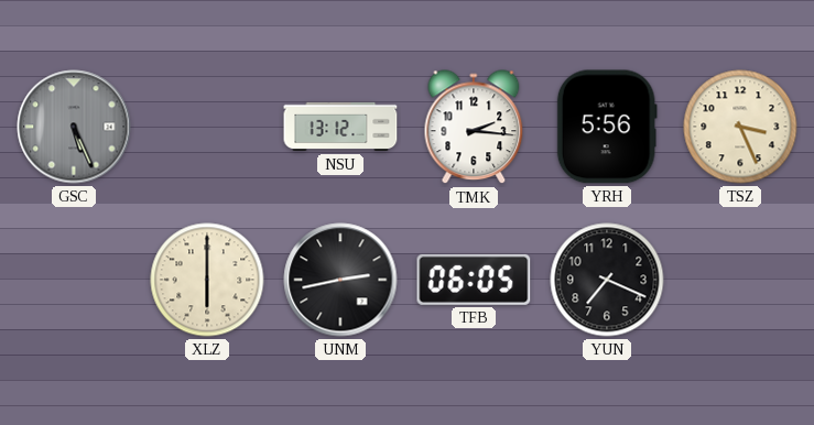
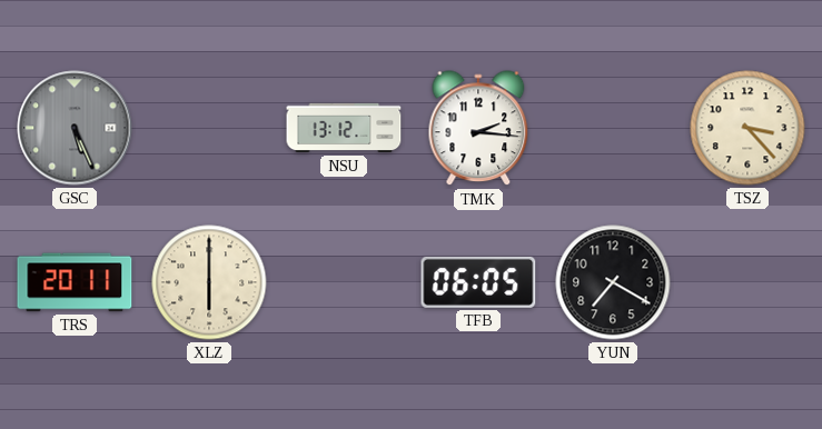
YRH: 5:56 -> none (607, 127)
TSZ: 3:26 -> 3:23 (747, 128)
TRS: none -> 20:11 (75, 282)
UNM: 2:43 -> none (340, 280)
YUN: 7:19 -> 7:20 (613, 282)
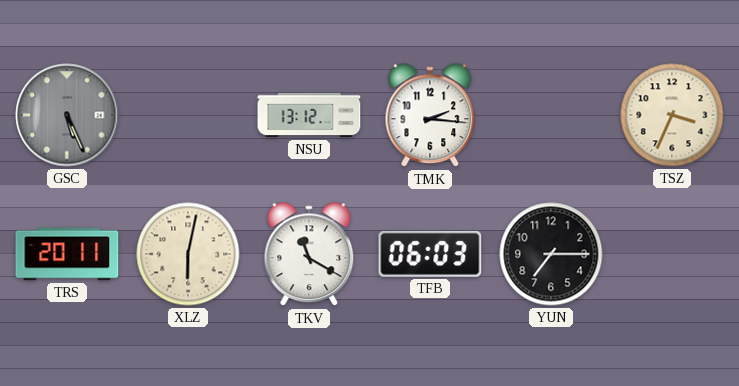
TSZ: 3:23 -> 3:34 (672, 115)
XLZ: 6:00 -> 6:02 (188, 254)
TKV: none -> 11:20 (309, 255)
TFB: 06:05 -> 06:03 (430, 254)
YUN: 7:20 -> 7:15 (551, 254)
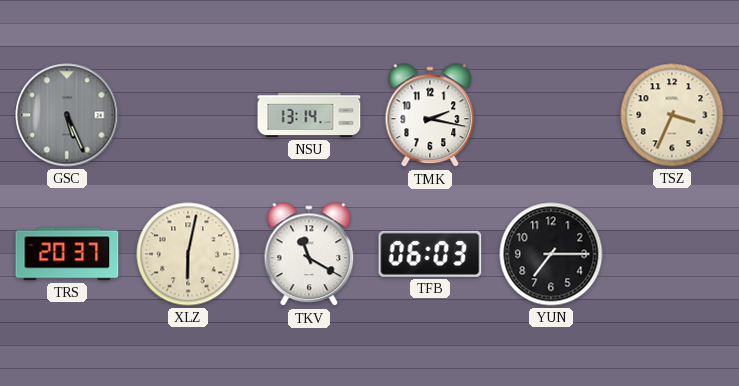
NSU: 13:12 -> 13:14 (309, 115)
TMK: 2:16 -> 2:17 (430, 116)
TRS: 20:11 -> 20:37 (67, 254)
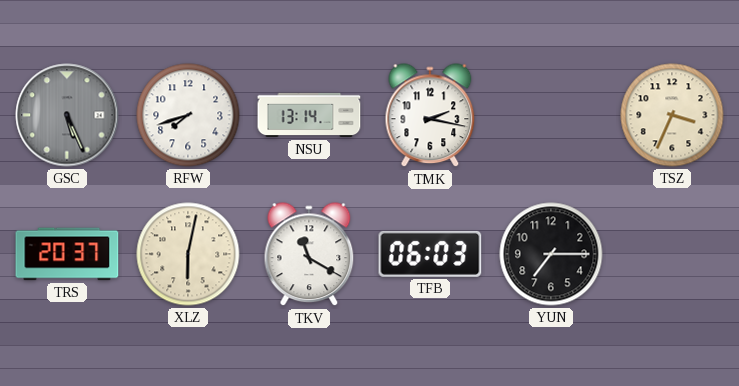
RFW: none -> 7:42 (188, 115)
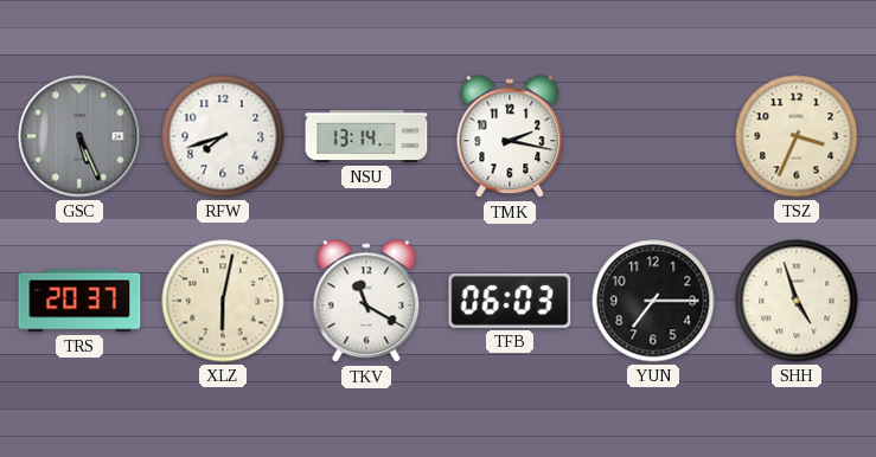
SHH: none -> 4:57 (797, 301)
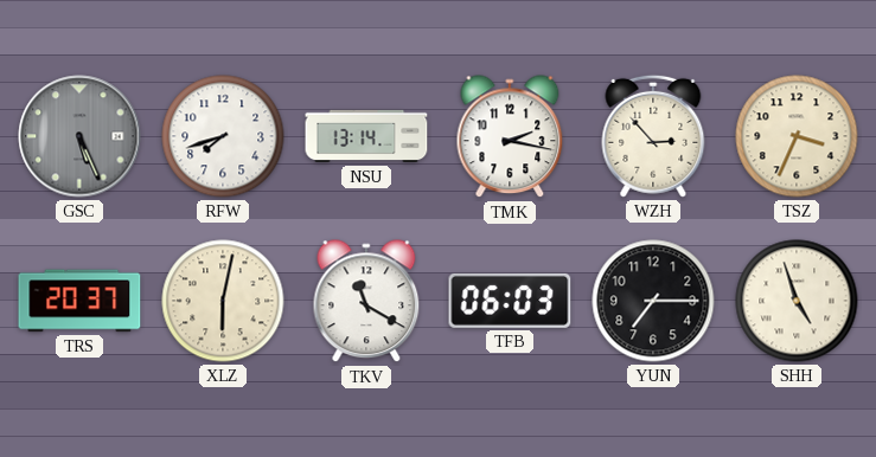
WZH: none -> 2:53 (653, 136)
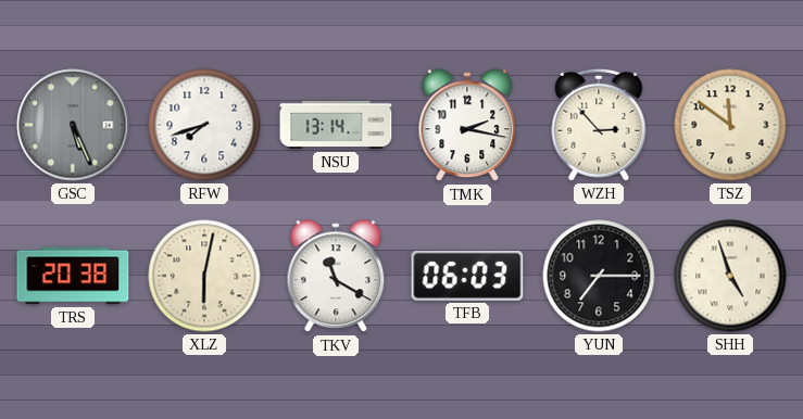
TSZ: 3:34 -> 11:51 (730, 125)
TRS: 20:37 -> 20:38 (73, 276)
